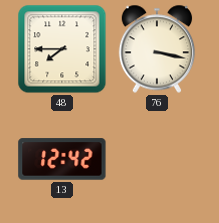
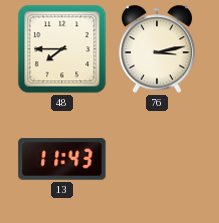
76: 3:17 -> 3:13 (157, 49)
13: 12:42 -> 11:43 (62, 159)
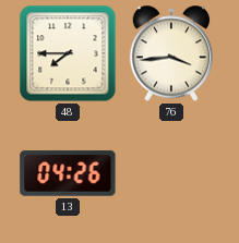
76: 3:13 -> 3:44 (171, 53)
13: 11:43 -> 04:26 (68, 173)
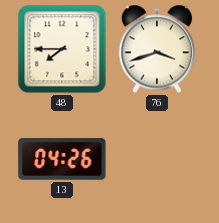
76: 3:44 -> 3:42 (157, 49)
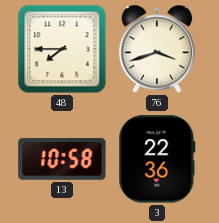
13: 04:26 -> 10:58 (62, 159)
3: none -> 22:36 (157, 159)
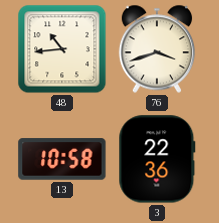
48: 7:45 -> 10:44 (62, 49)
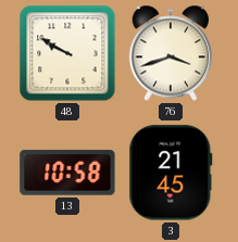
48: 10:44 -> 9:50 (67, 53)
3: 22:36 -> 21:45 (171, 173)
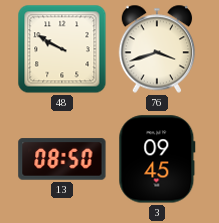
13: 10:58 -> 08:50 (62, 159)
3: 21:45 -> 09:45 (157, 159)
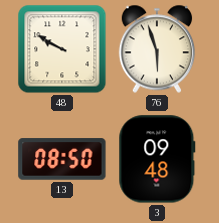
76: 3:42 -> 5:57 (157, 49)
3: 09:45 -> 09:48 (157, 159)
